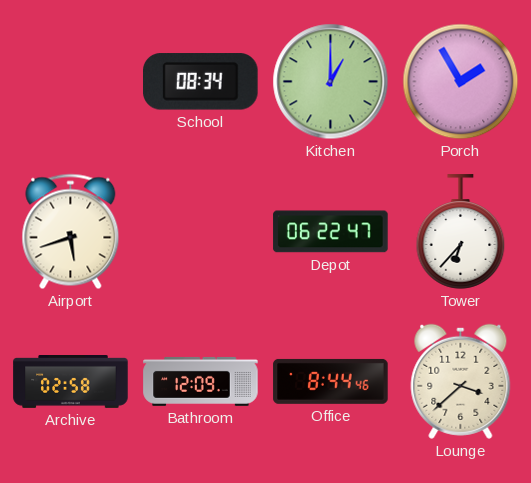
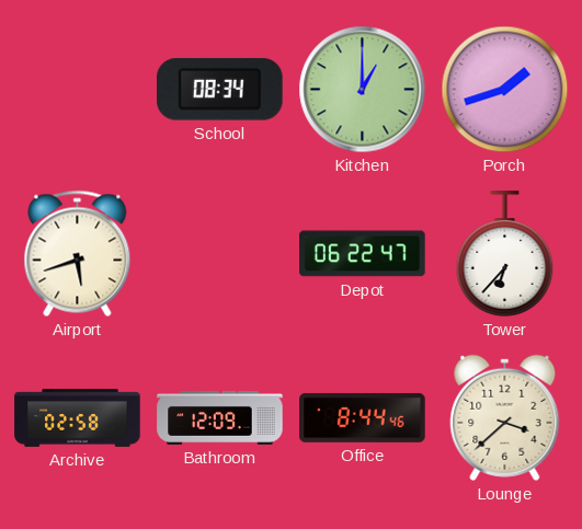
Porch: 1:55 -> 1:42 (505, 90)
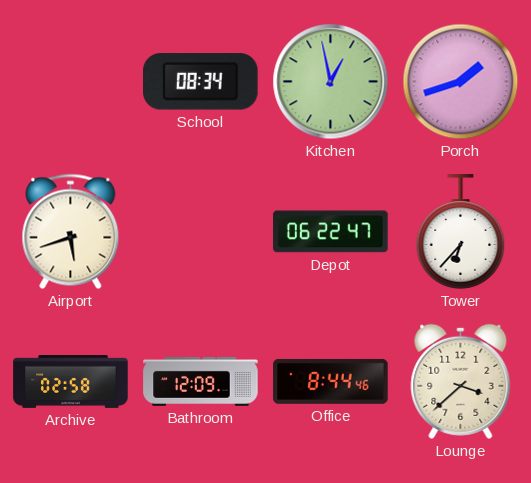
Kitchen: 1:00 -> 12:58 (331, 82)
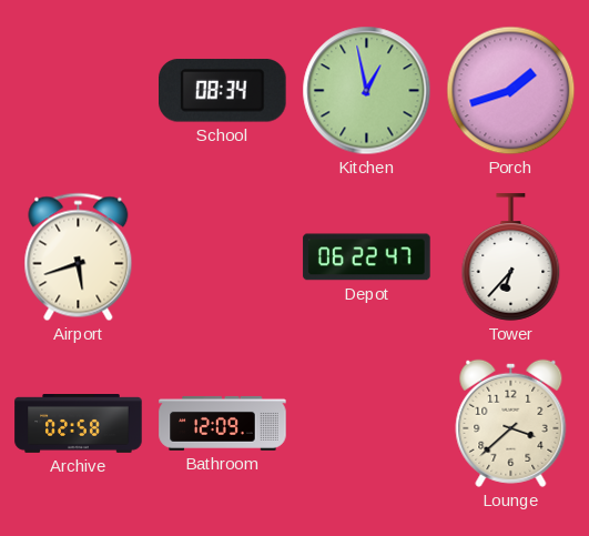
Office: 8:44 -> none (331, 381)
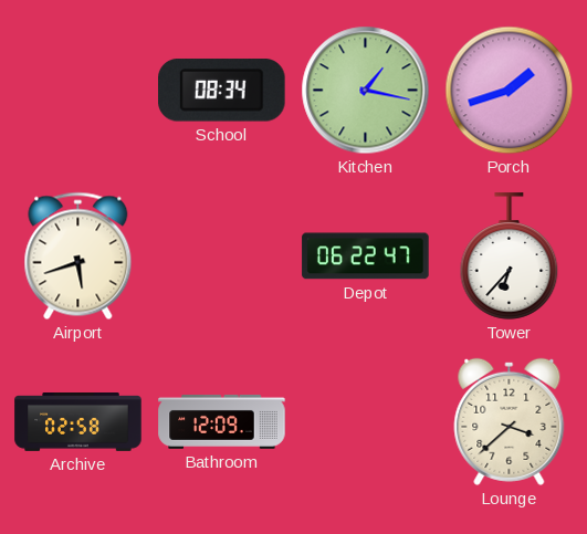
Kitchen: 12:58 -> 1:17 (366, 91)
